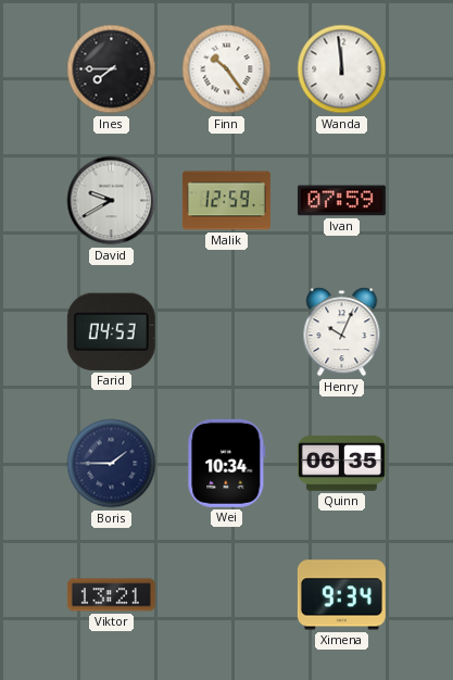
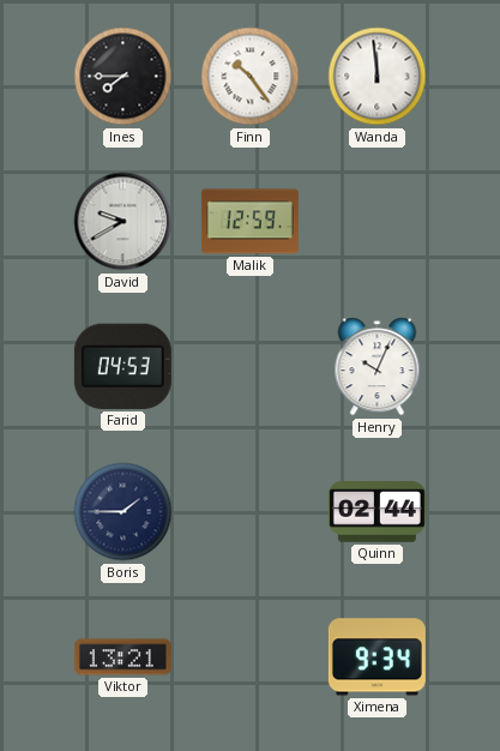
Ivan: 07:59 -> none (341, 201)
Wei: 10:34 -> none (227, 463)
Quinn: 06:35 -> 02:44 (376, 512)
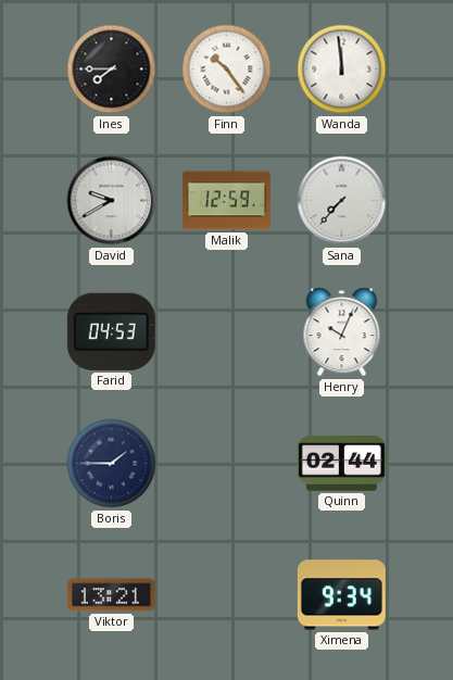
Sana: none -> 7:37 (342, 201)
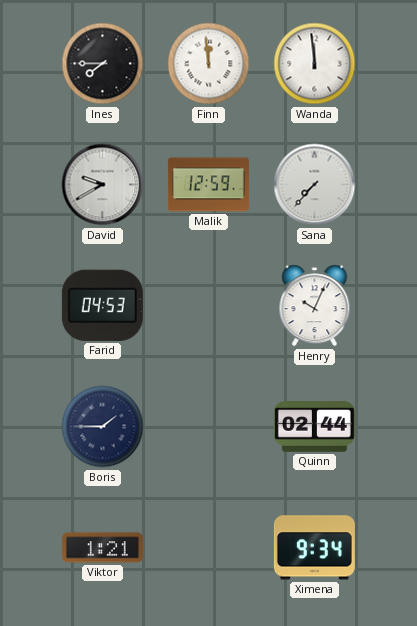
Finn: 10:24 -> 11:59 (209, 64)
Viktor: 13:21 -> 1:21 (102, 548)
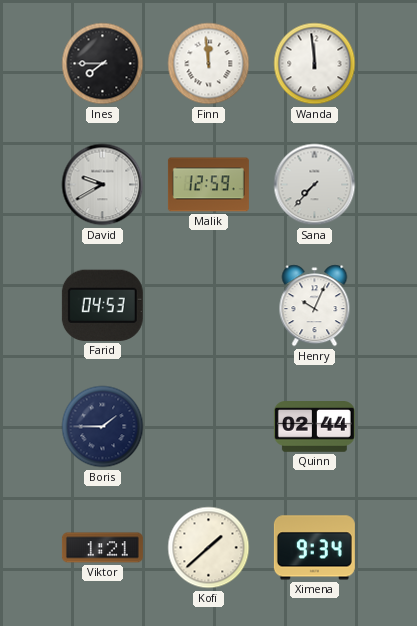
Kofi: none -> 1:38 (209, 548)
